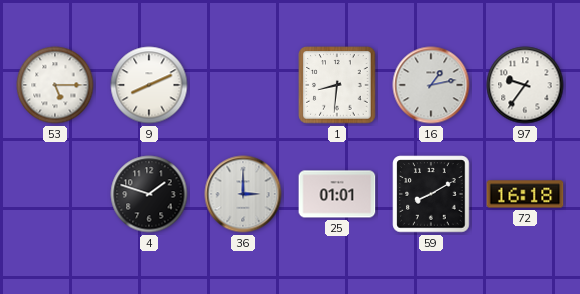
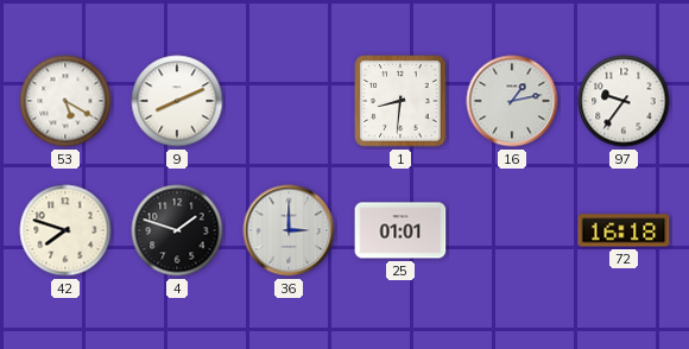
53: 5:15 -> 5:20 (65, 101)
42: none -> 7:48 (65, 230)
59: 8:10 -> none (431, 194)
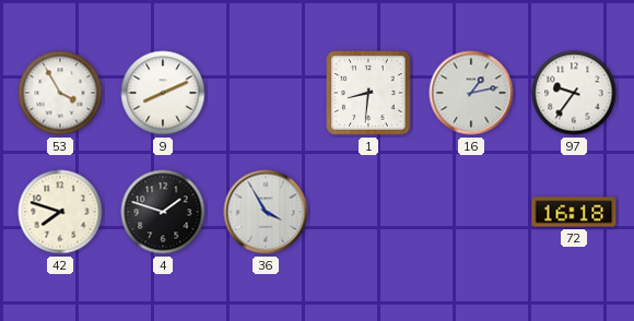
53: 5:20 -> 3:55 (60, 93)
36: 3:00 -> 3:55 (266, 212)
25: 01:01 -> none (400, 230)
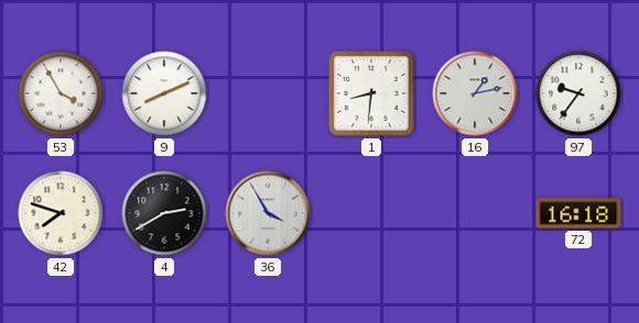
4: 1:48 -> 2:40 (164, 213)
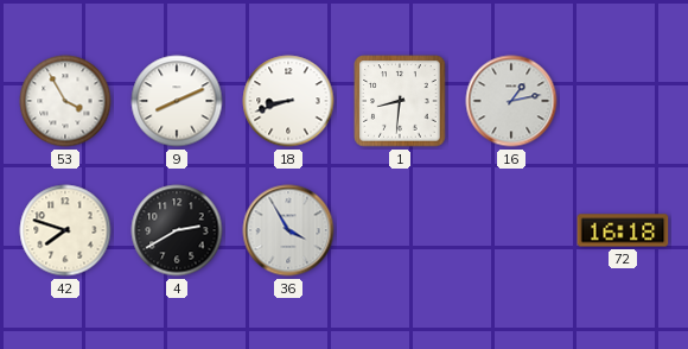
18: none -> 8:42 (288, 101)
97: 9:36 -> none (578, 93)
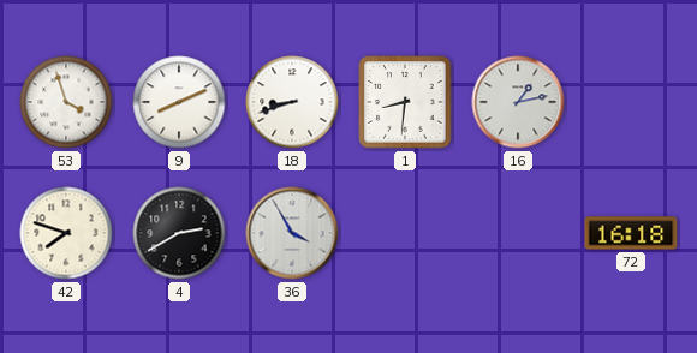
53: 3:55 -> 3:57 (66, 102)
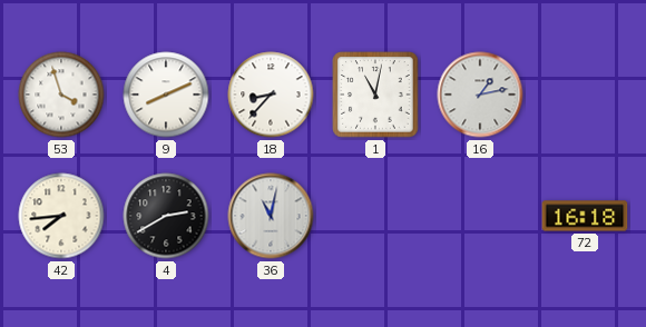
18: 8:42 -> 8:37 (271, 95)
1: 8:31 -> 11:02 (375, 95)
42: 7:48 -> 7:44 (61, 216)
36: 3:55 -> 11:02 (271, 216)
